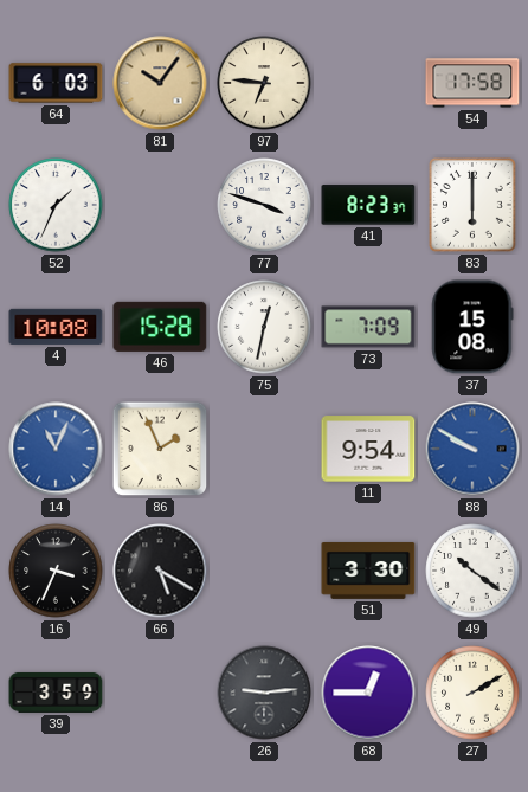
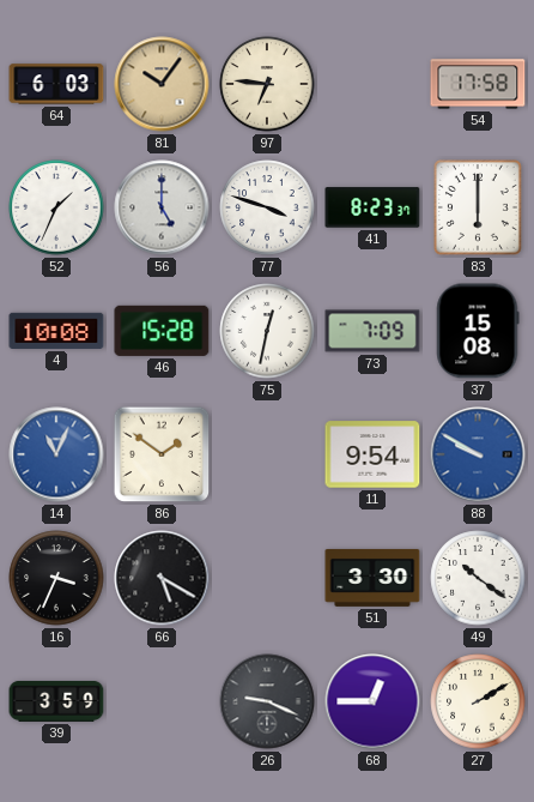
56: none -> 5:00 (162, 207)
86: 1:56 -> 1:51 (162, 454)
26: 9:14 -> 9:19 (267, 701)
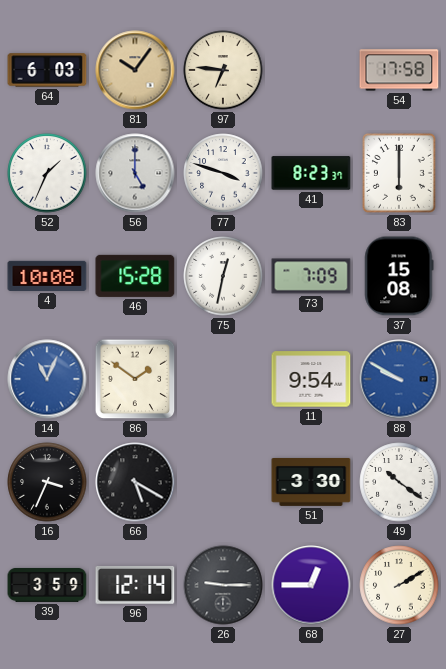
96: none -> 12:14 (135, 585)
26: 9:19 -> 9:15 (223, 585)
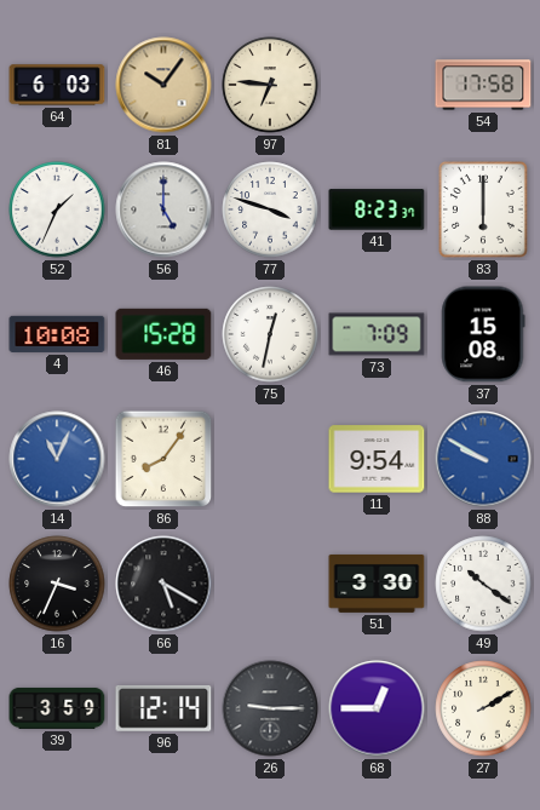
86: 1:51 -> 8:06 (163, 459)
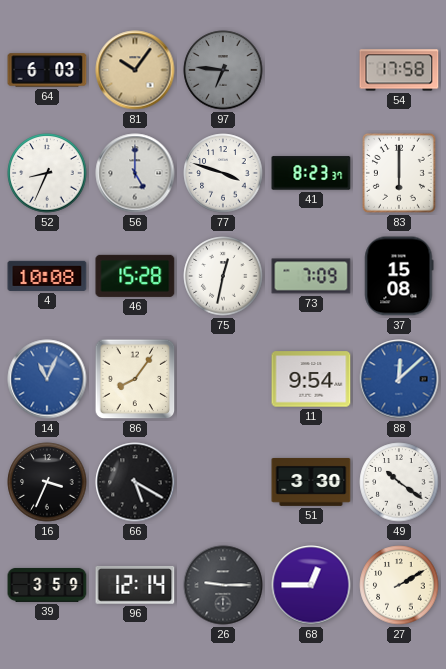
97 dial: cream -> grey (223, 70)
52: 1:34 -> 8:34 (47, 173)
88: 9:50 -> 12:08 (399, 379)
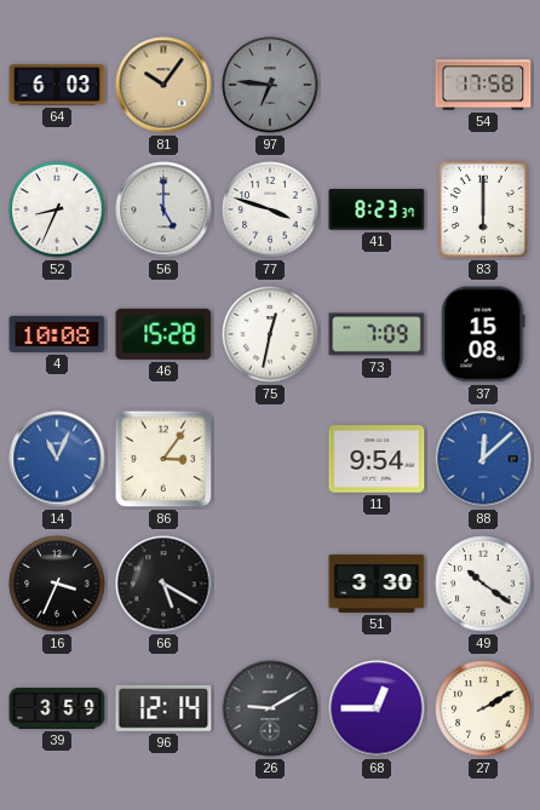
86: 8:06 -> 3:06 (163, 459)
26: 9:15 -> 9:10 (270, 708)
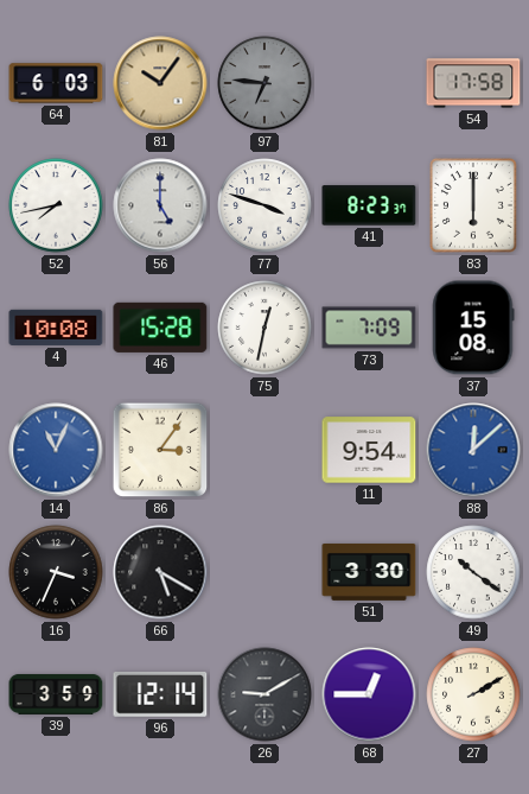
52: 8:34 -> 7:43 (56, 205)
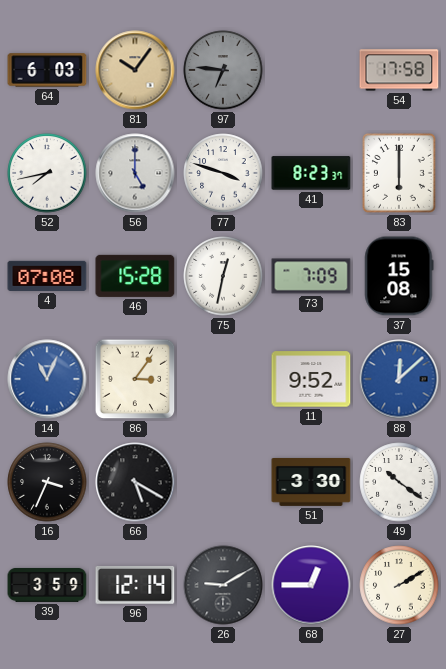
4: 10:08 -> 07:08 (47, 276)
11: 9:54 -> 9:52 (311, 379)
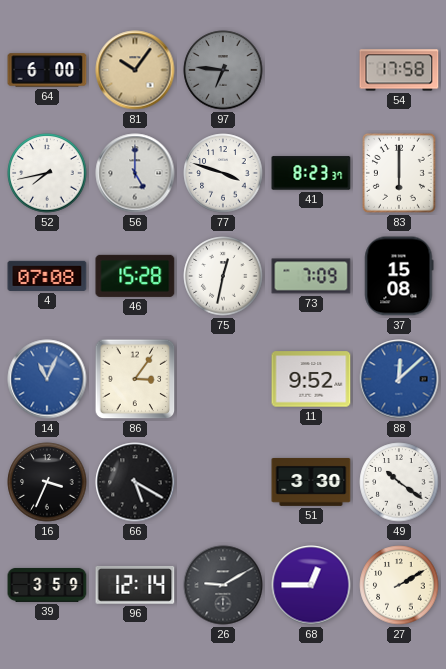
64: 6:03 -> 6:00 (47, 70)
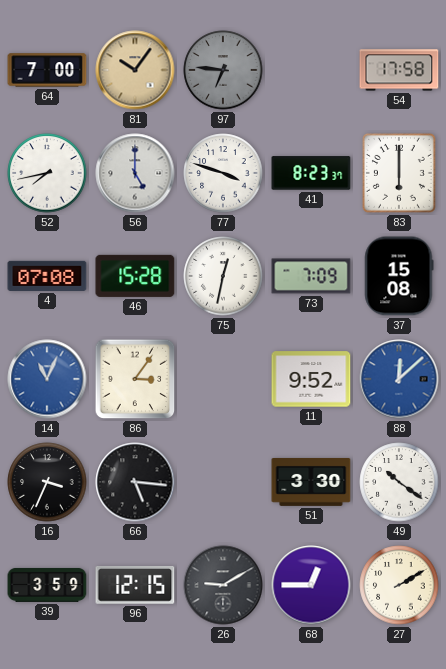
64: 6:00 -> 7:00 (47, 70)
66: 5:20 -> 5:16 (135, 482)
96: 12:14 -> 12:15 (135, 585)
